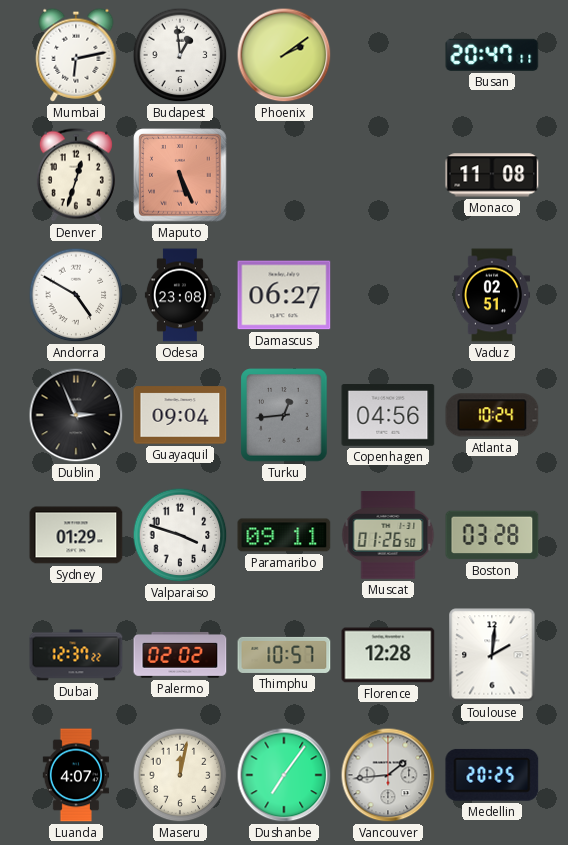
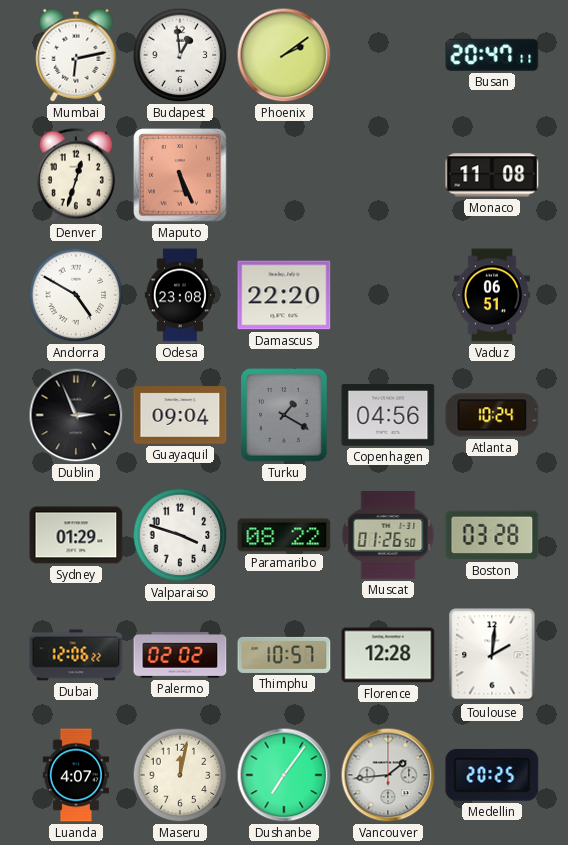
Damascus: 06:27 -> 22:20 (284, 295)
Vaduz: 02:51 -> 06:51 (492, 295)
Turku: 12:44 -> 1:20 (284, 415)
Paramaribo: 09:11 -> 08:22 (284, 535)
Dubai: 12:37 -> 12:06 (76, 655)
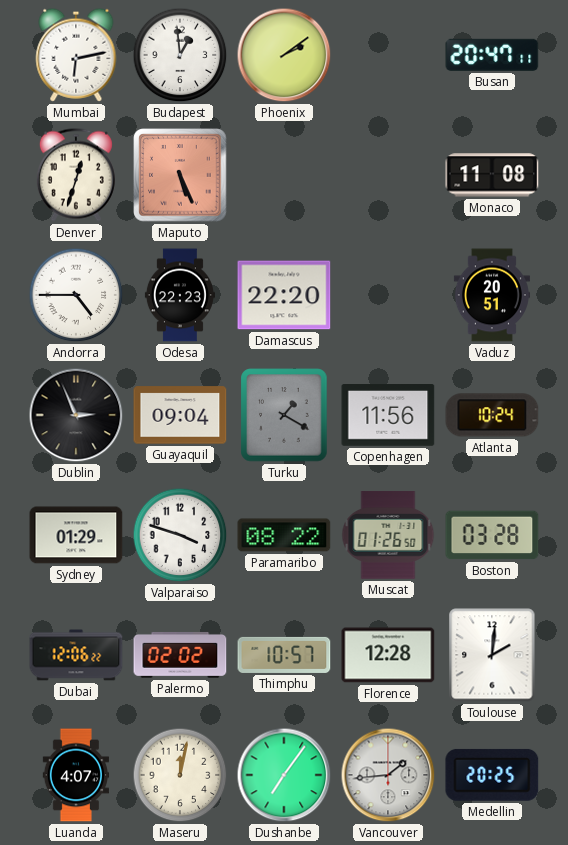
Andorra: 4:50 -> 4:45 (76, 295)
Odesa: 23:08 -> 22:23 (180, 295)
Vaduz: 06:51 -> 20:51 (492, 295)
Copenhagen: 04:56 -> 11:56 (388, 416)
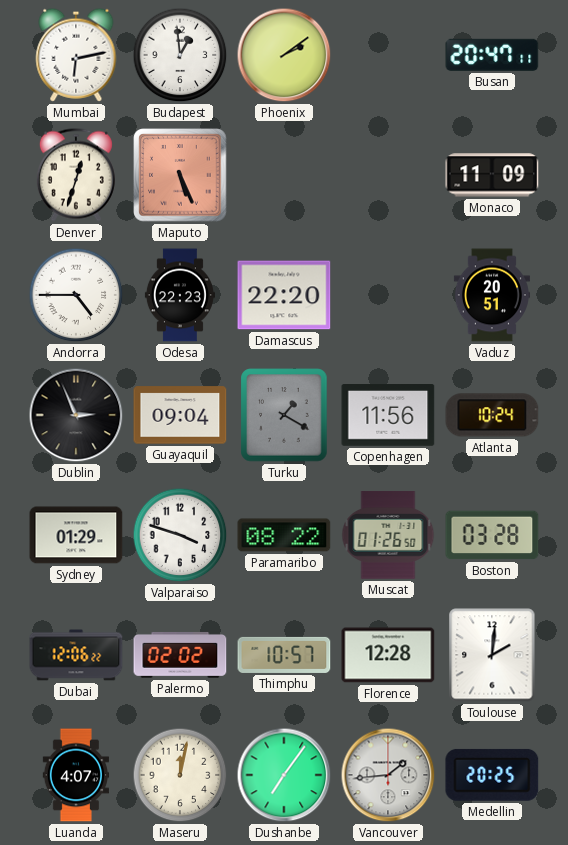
Monaco: 11:08 -> 11:09 (492, 175)
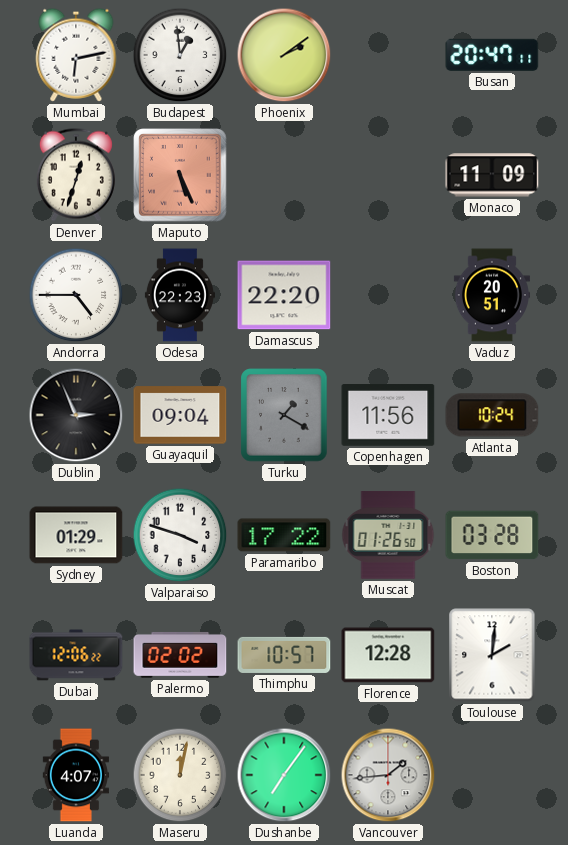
Paramaribo: 08:22 -> 17:22 (284, 535)
Medellin: 20:25 -> none (492, 775)
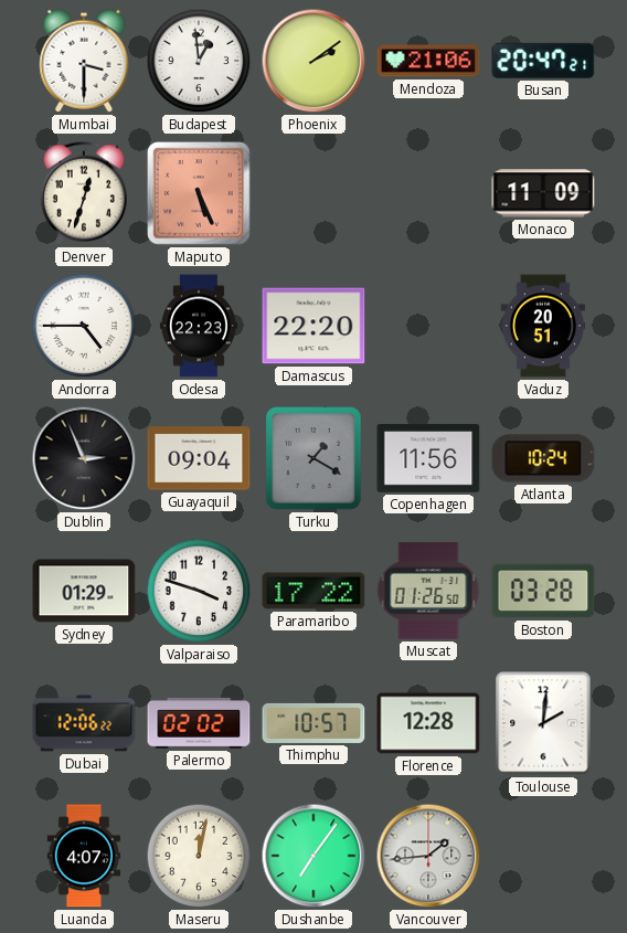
Mumbai: 6:13 -> 3:30 (84, 61)
Mendoza: none -> 21:06 (428, 61)
Busan: 20:47:11 -> 20:47:21 (543, 61)
